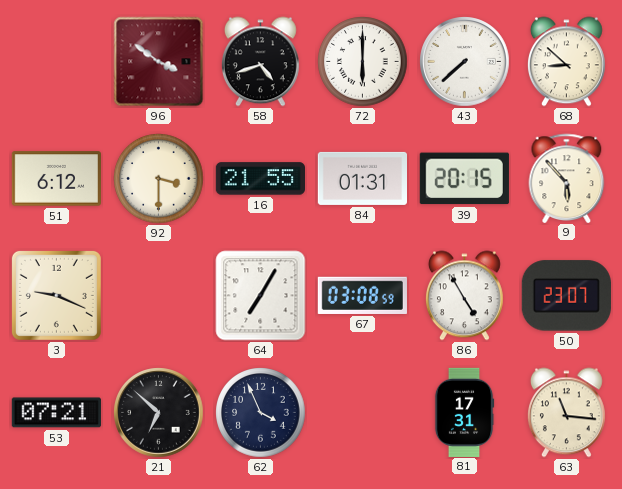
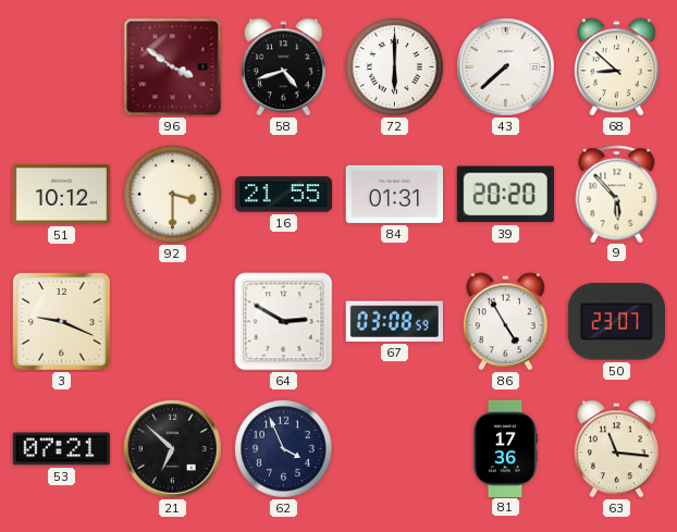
51: 6:12 -> 10:12 (61, 195)
39: 20:15 -> 20:20 (505, 195)
64: 7:05 -> 2:50 (284, 322)
81: 17:31 -> 17:36 (505, 448)
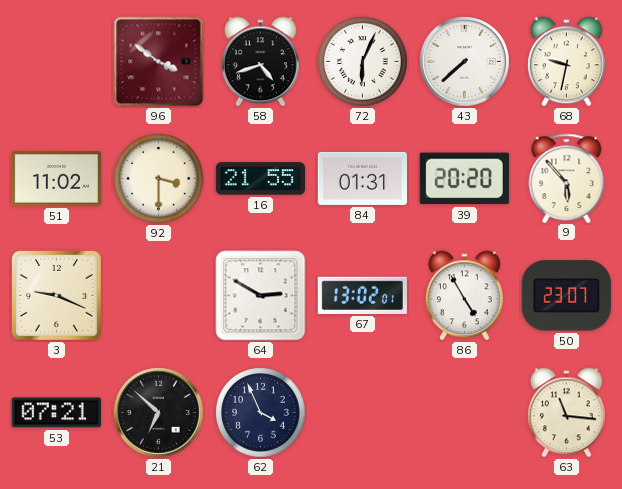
72: 6:00 -> 6:04 (363, 62)
68: 8:52 -> 9:32 (566, 62)
51: 10:12 -> 11:02 (56, 179)
67: 03:08 -> 13:02 (362, 295)
81: 17:36 -> none (505, 448)
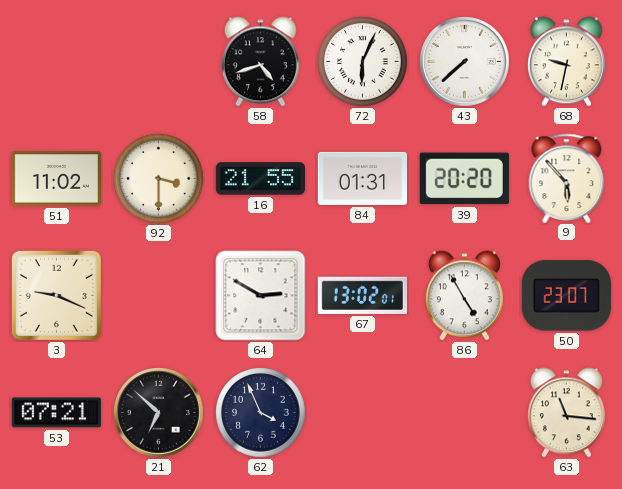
96: 3:51 -> none (159, 62)
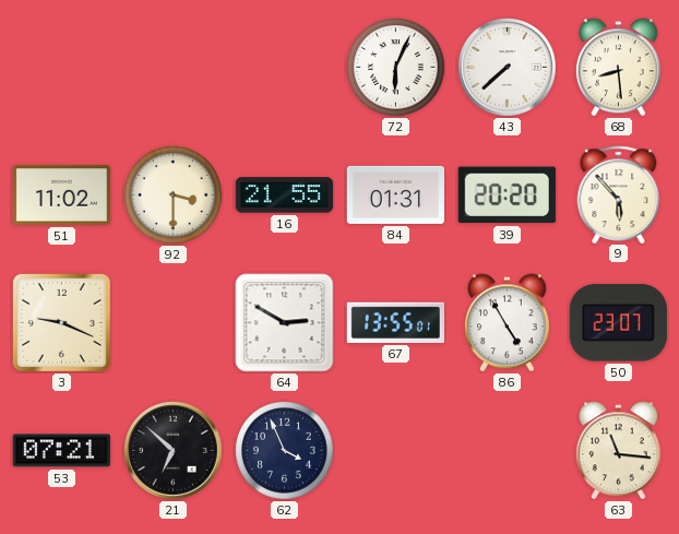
58: 4:42 -> none (260, 62)
68: 9:32 -> 8:29 (618, 68)
67: 13:02 -> 13:55 (395, 322)
